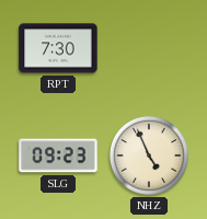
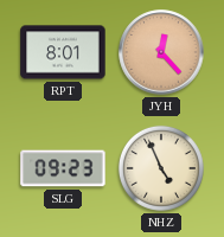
RPT: 7:30 -> 8:01 (63, 52)
JYH: none -> 12:23 (161, 52)
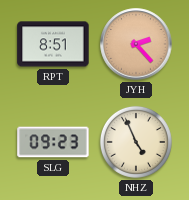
RPT: 8:01 -> 8:51 (53, 44)
JYH: 12:23 -> 2:23 (136, 44)
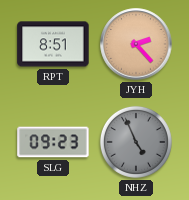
NHZ dial: cream -> grey (136, 142)
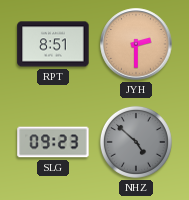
JYH: 2:23 -> 2:30 (136, 44)
NHZ: 4:56 -> 4:52 (136, 142)
